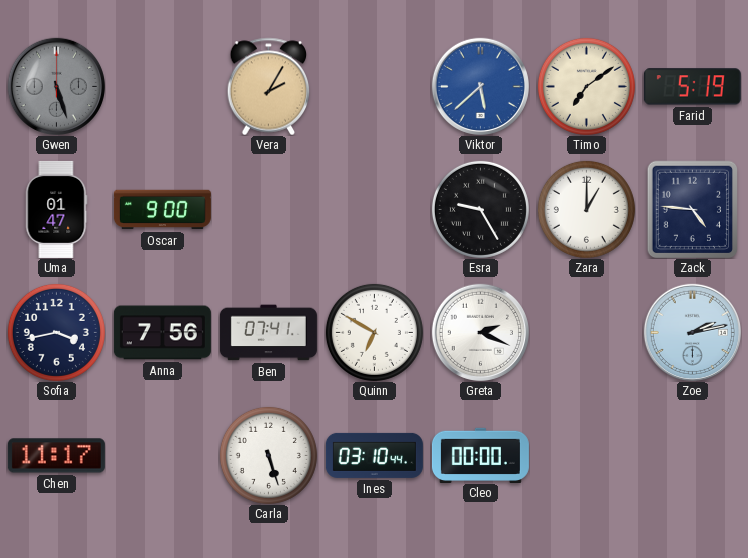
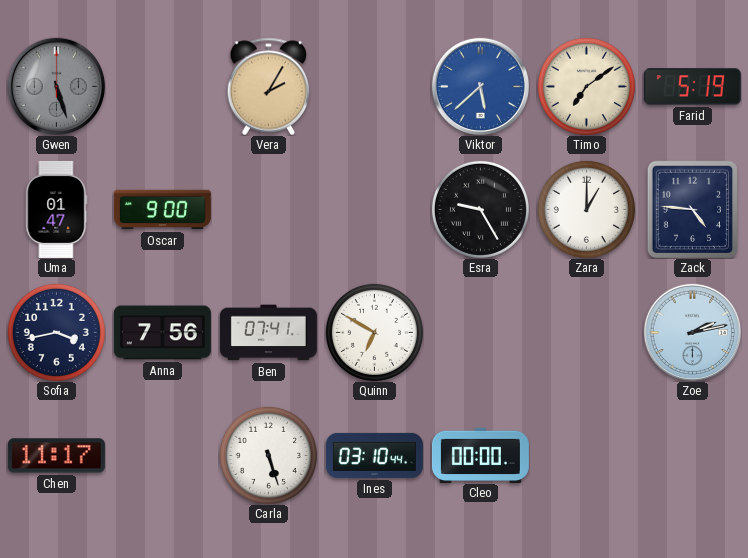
Greta: 2:19 -> none (480, 332)
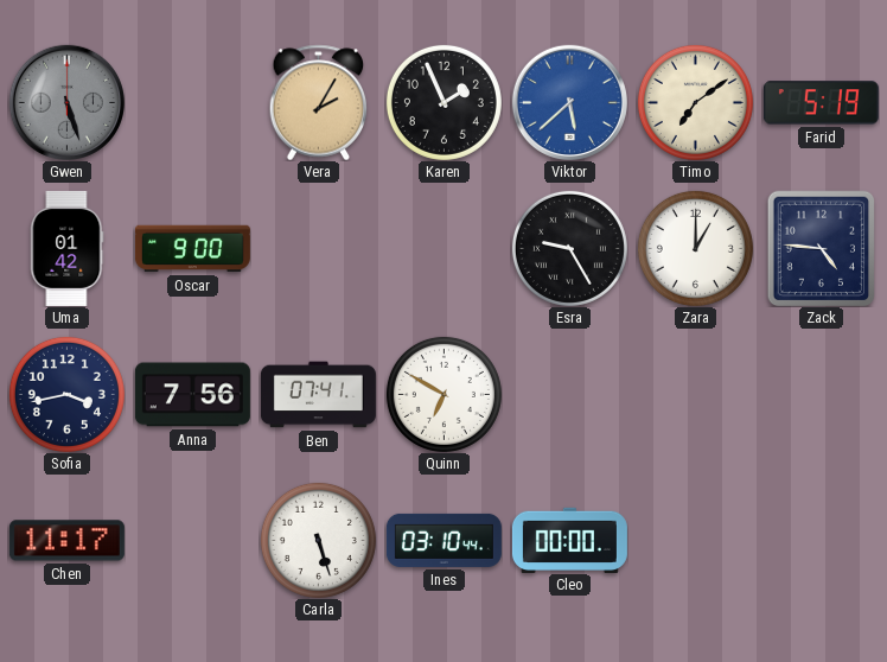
Karen: none -> 1:56 (443, 102)
Uma: 01:47 -> 01:42 (68, 248)
Zoe: 2:13 -> none (692, 332)
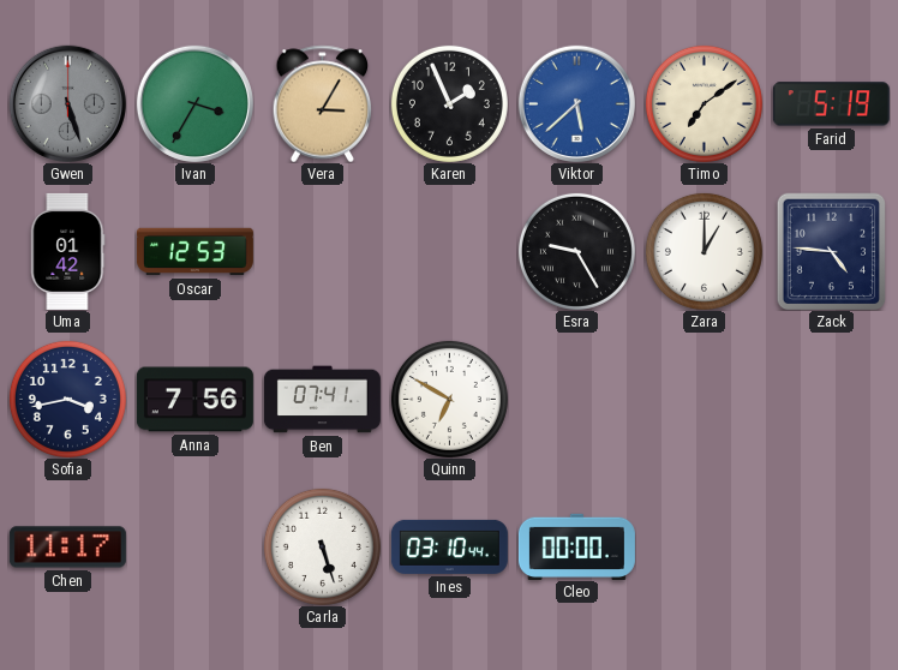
Ivan: none -> 3:35 (194, 103)
Vera: 2:05 -> 3:05 (323, 103)
Oscar: 9:00 -> 12:53 (194, 252)
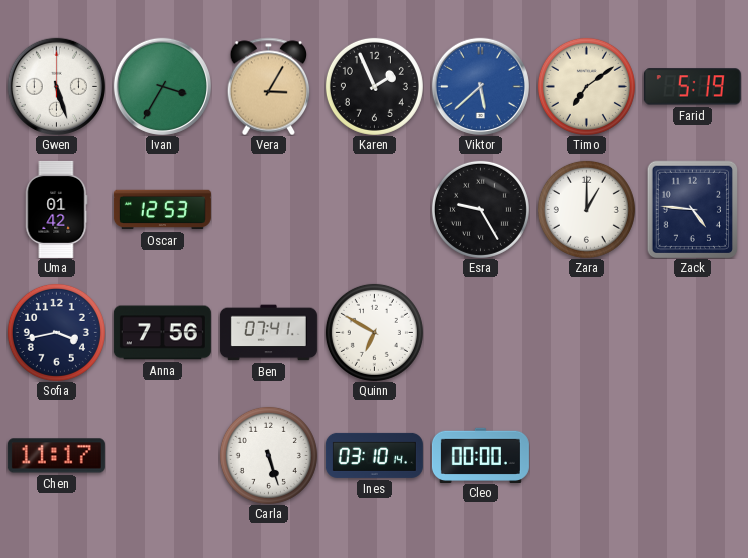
Gwen dial: grey -> white (56, 86)
Ines: 03:10:44 -> 03:10:14 (374, 455)
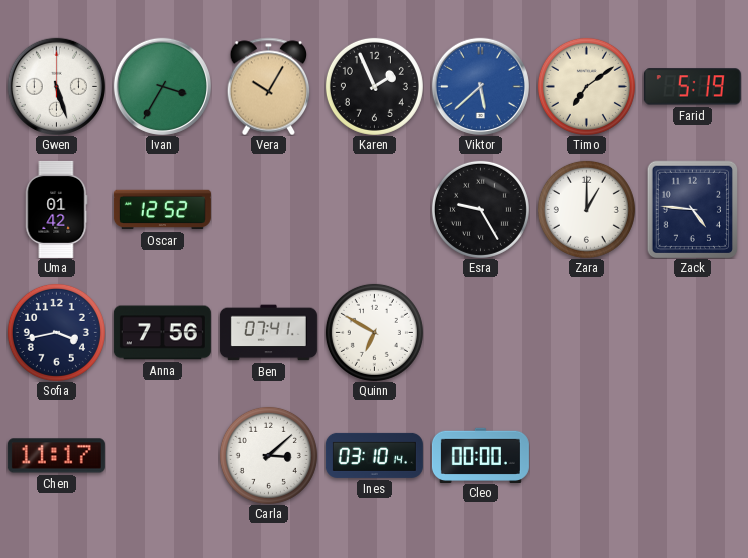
Vera: 3:05 -> 10:05 (269, 86)
Oscar: 12:53 -> 12:52 (162, 210)
Carla: 5:27 -> 3:08 (268, 455)
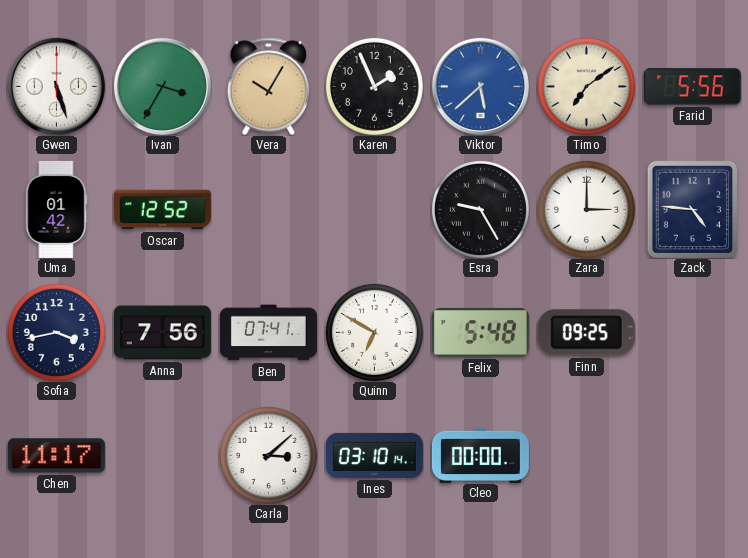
Farid: 5:19 -> 5:56 (692, 87)
Zara: 1:00 -> 3:00 (586, 209)
Felix: none -> 5:48 (480, 332)
Finn: none -> 09:25 (586, 333)
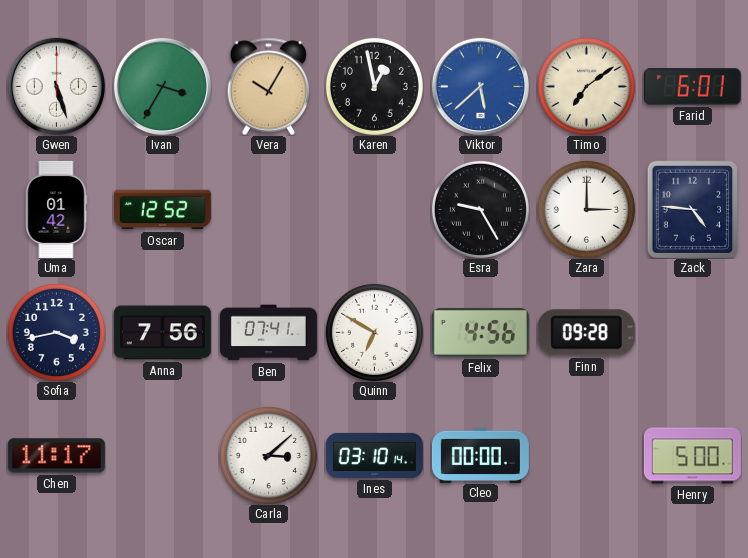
Karen: 1:56 -> 12:58 (374, 86)
Farid: 5:56 -> 6:01 (692, 87)
Felix: 5:48 -> 4:56 (480, 332)
Finn: 09:25 -> 09:28 (586, 333)
Henry: none -> 5:00 (692, 456)
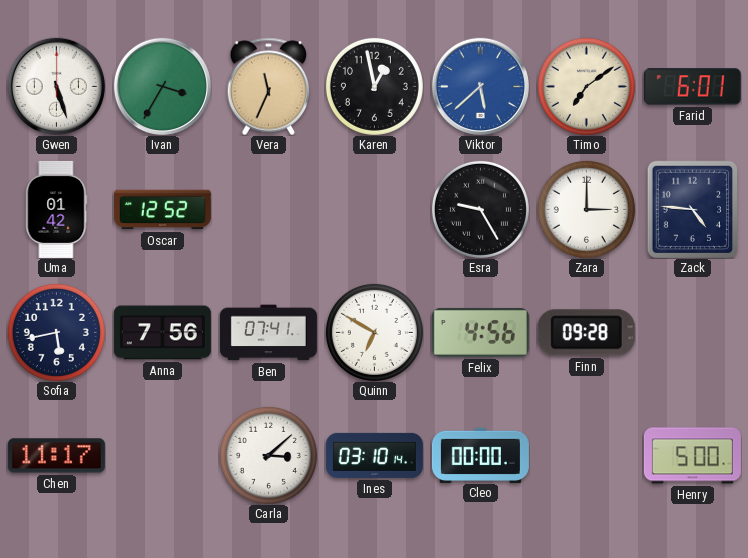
Vera: 10:05 -> 11:34 (269, 86)
Sofia: 3:43 -> 5:43 (56, 332)
